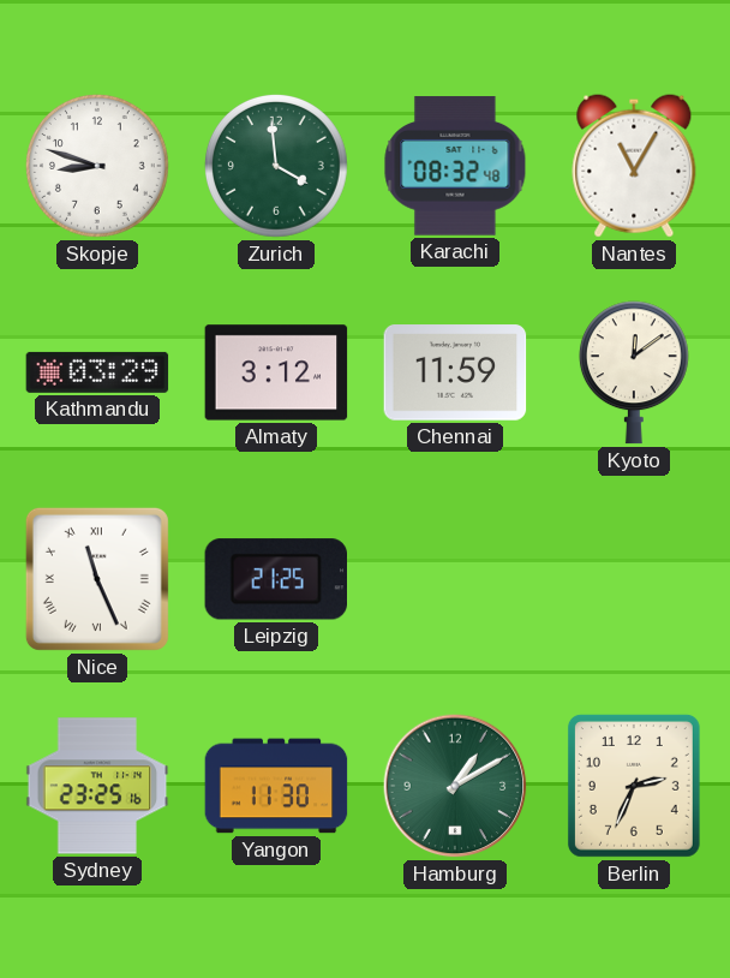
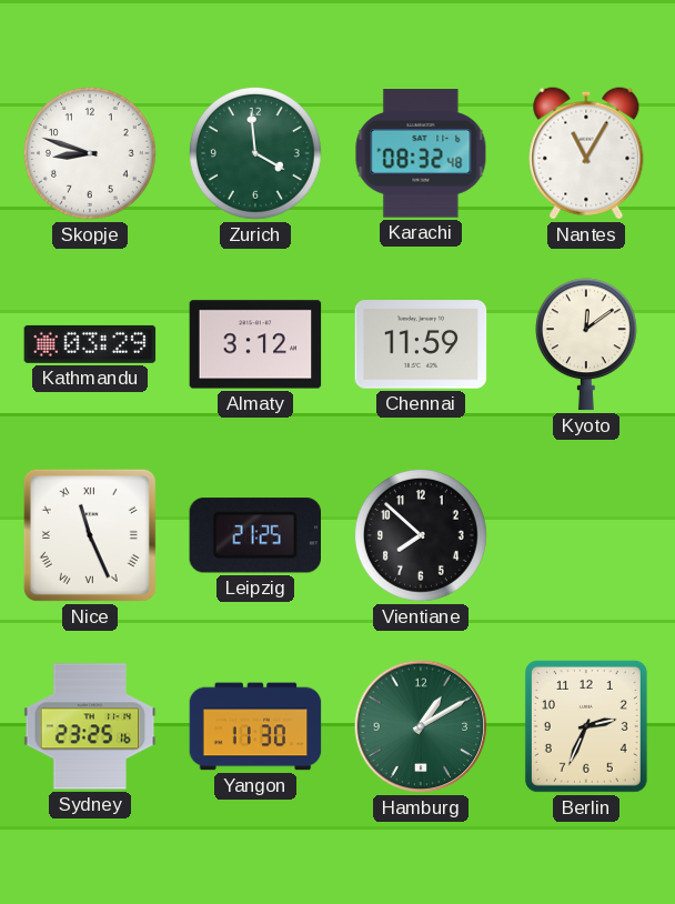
Vientiane: none -> 7:52 (421, 535)
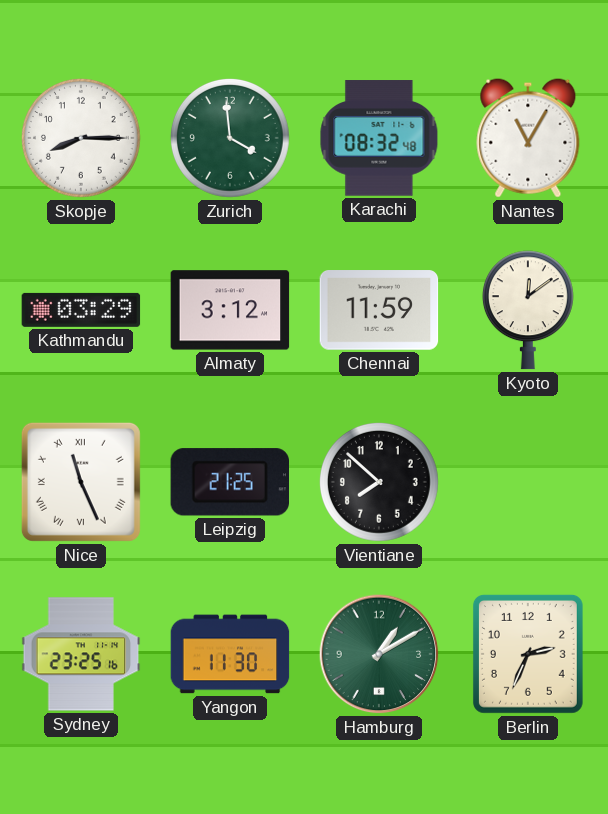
Skopje: 8:48 -> 8:15 (81, 138)
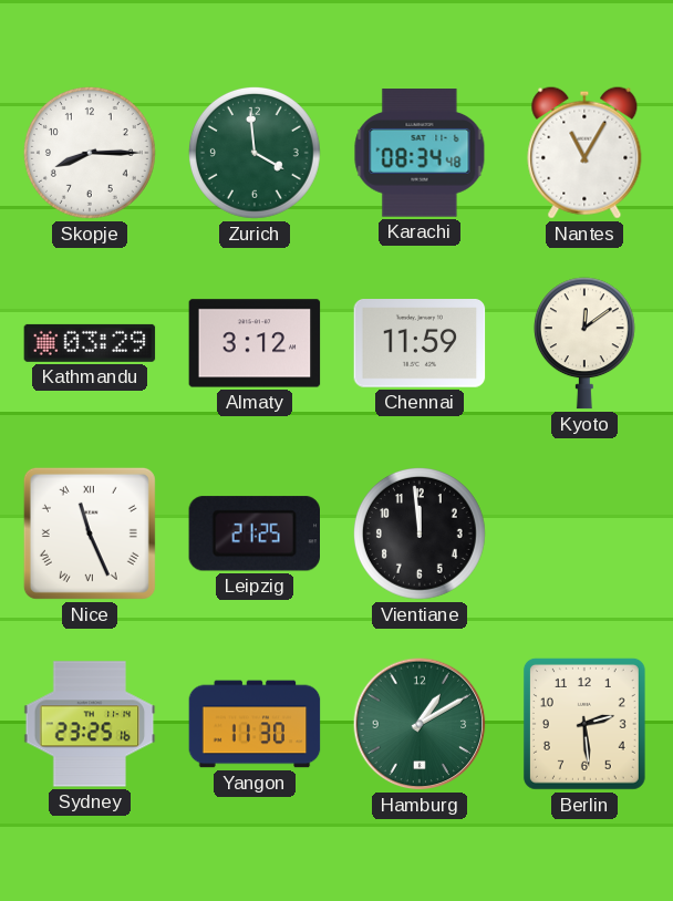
Karachi: 08:32 -> 08:34 (420, 153)
Vientiane: 7:52 -> 11:59 (420, 534)
Berlin: 2:34 -> 2:29 (584, 724)
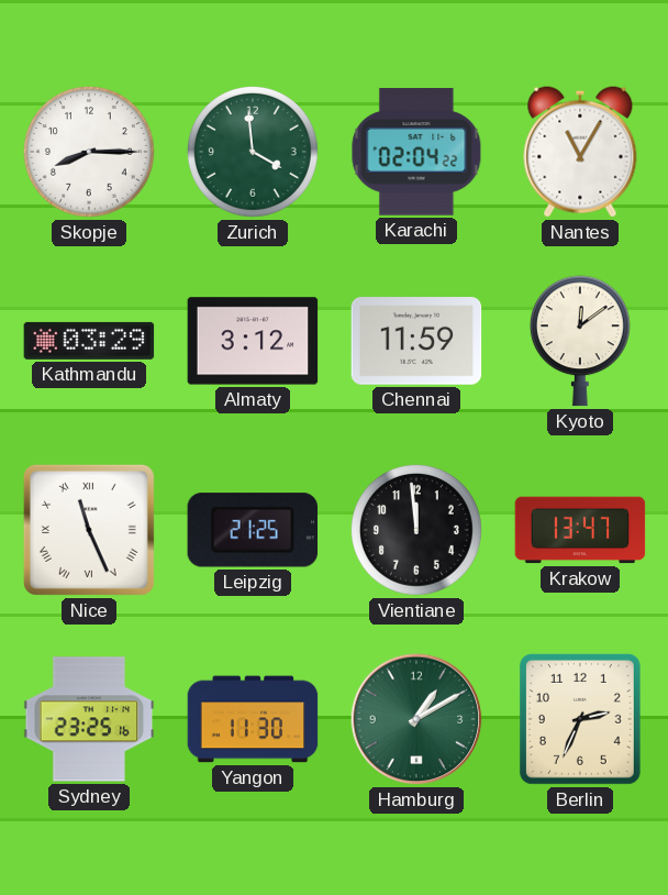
Karachi: 08:34 -> 02:04 (416, 152)
Krakow: none -> 13:47 (580, 530)
Berlin: 2:29 -> 2:34 (580, 719)
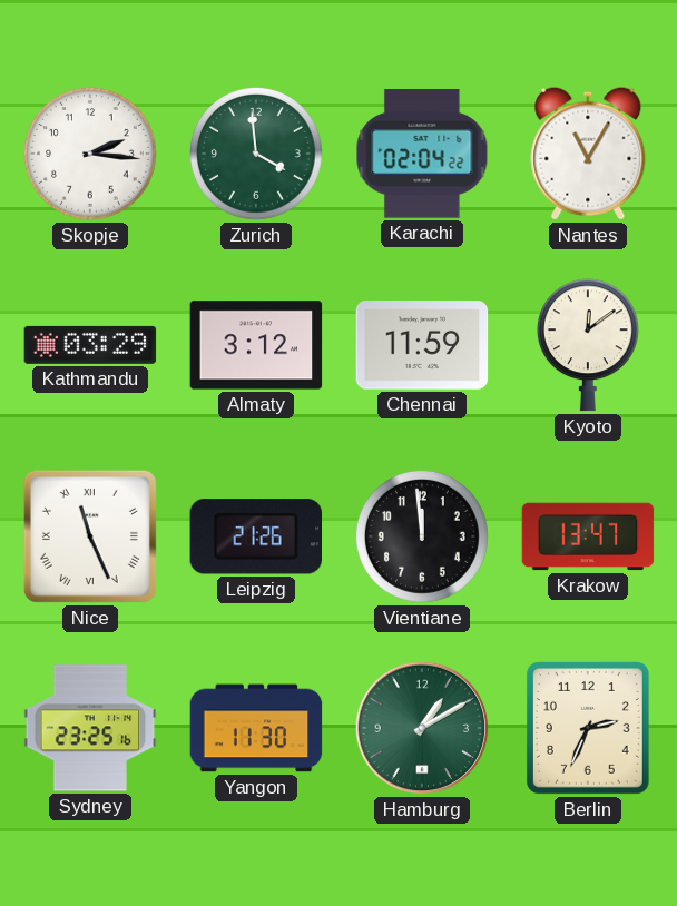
Skopje: 8:15 -> 2:16 (90, 154)
Leipzig: 21:25 -> 21:26 (255, 536)
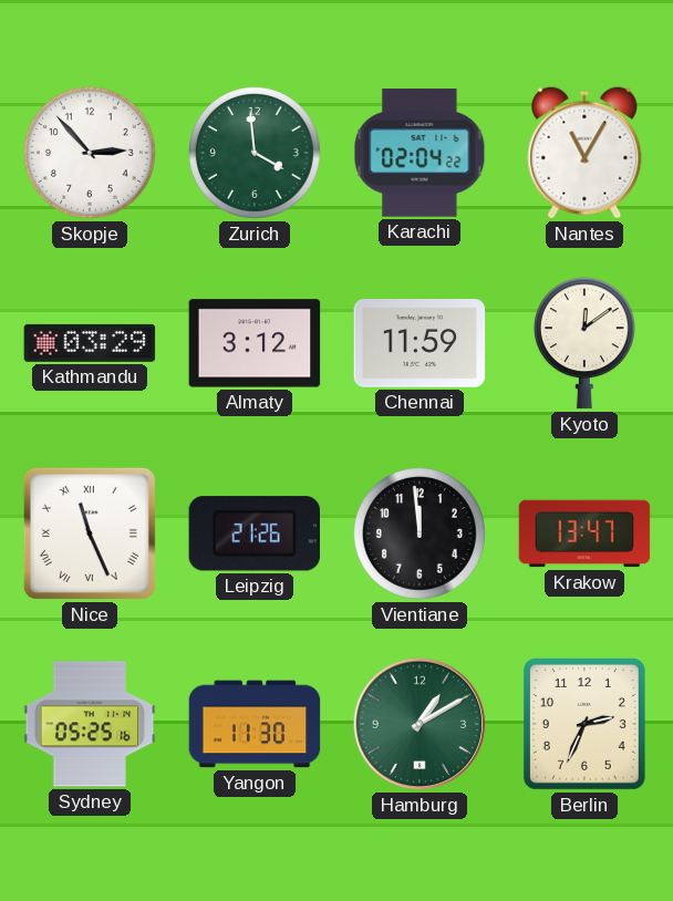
Skopje: 2:16 -> 2:53 (90, 153)
Sydney: 23:25 -> 05:25 (90, 724)
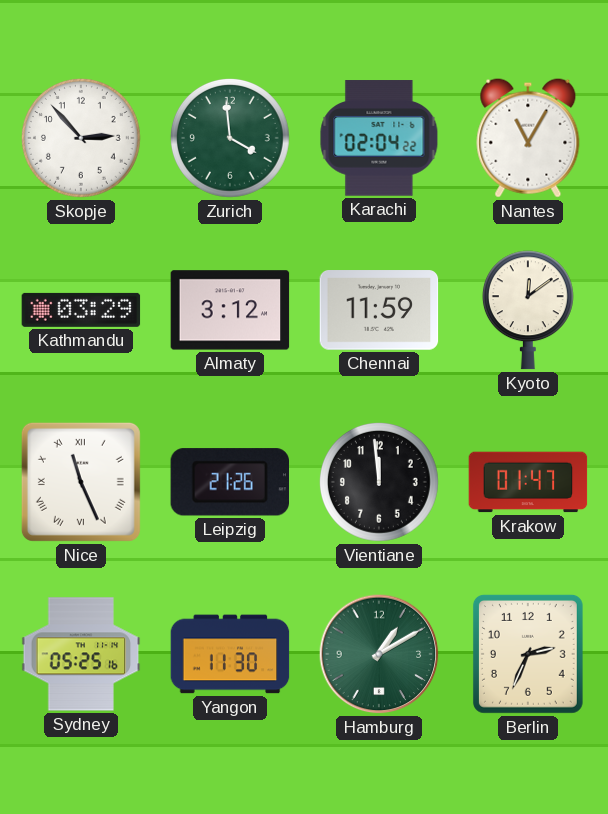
Krakow: 13:47 -> 01:47 (528, 482)
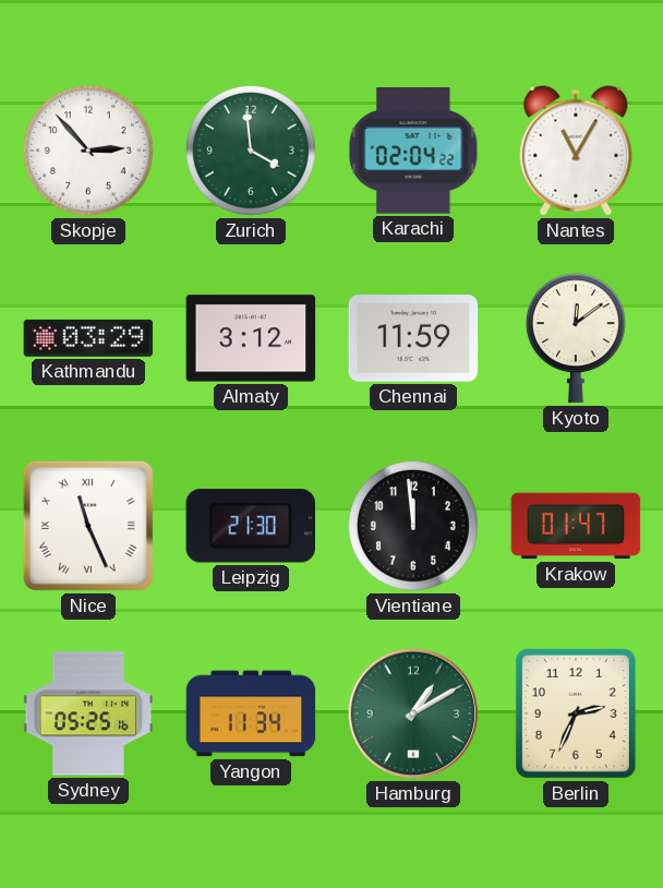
Leipzig: 21:26 -> 21:30 (250, 526)
Yangon: 11:30 -> 11:34 (251, 713)
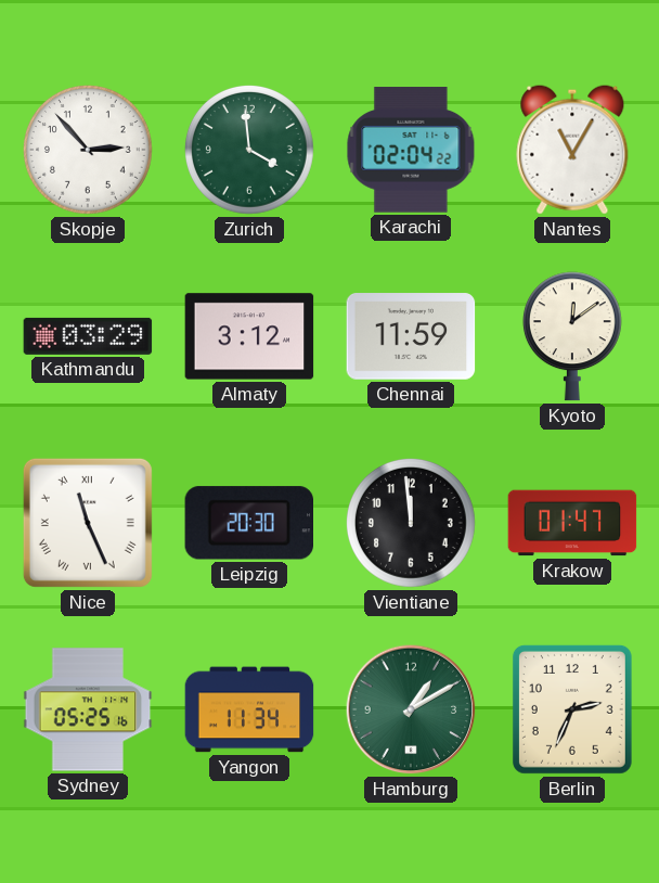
Leipzig: 21:30 -> 20:30 (248, 523)
